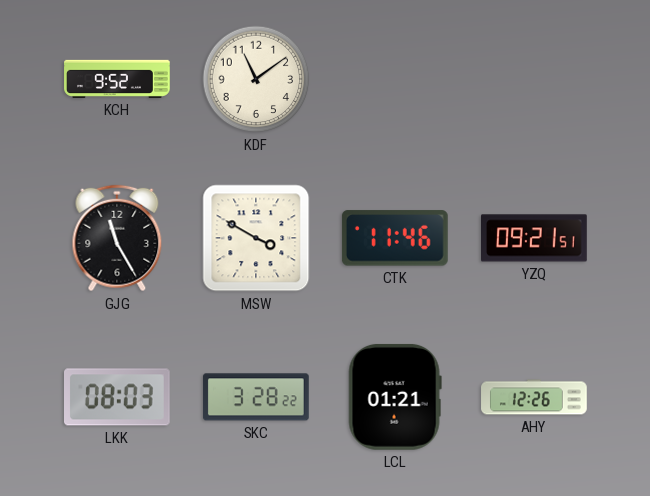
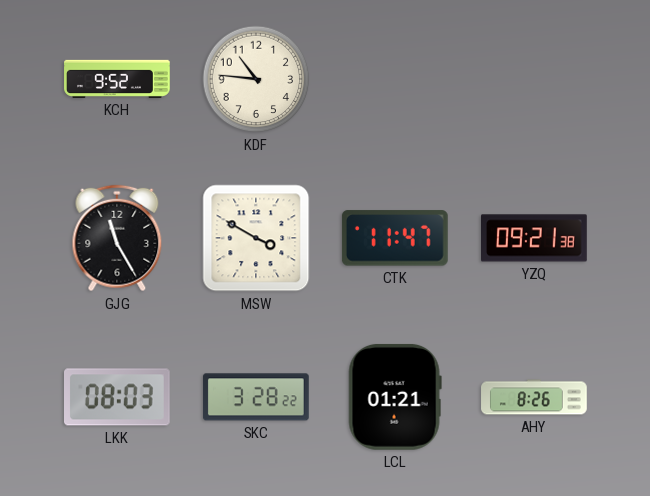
KDF: 11:09 -> 10:46 (256, 79)
CTK: 11:46 -> 11:47 (395, 238)
YZQ: 09:21:51 -> 09:21:38 (535, 238)
AHY: 12:26 -> 8:26 (534, 397)
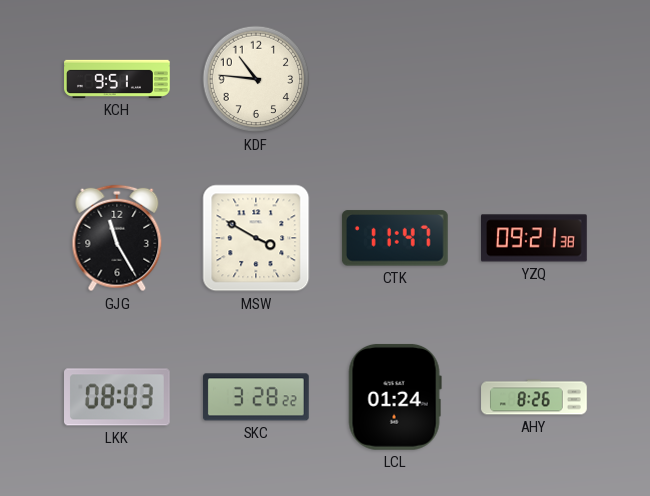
KCH: 9:52 -> 9:51 (117, 79)
LCL: 01:21 -> 01:24 (395, 397)
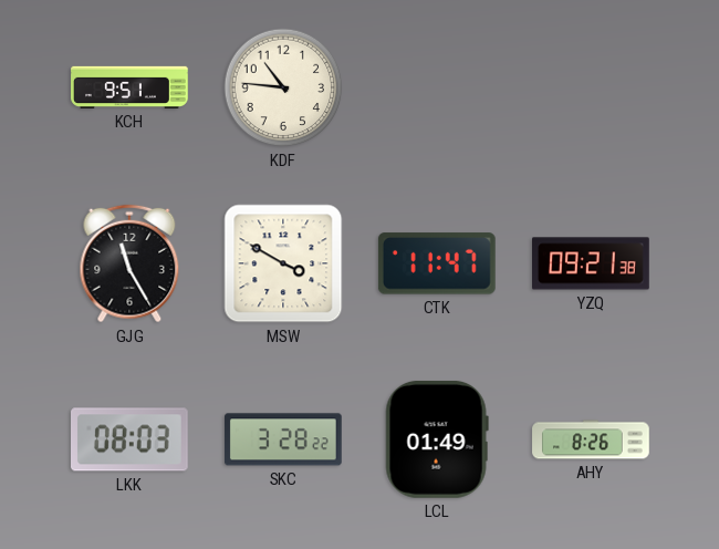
LCL: 01:24 -> 01:49 (437, 439)
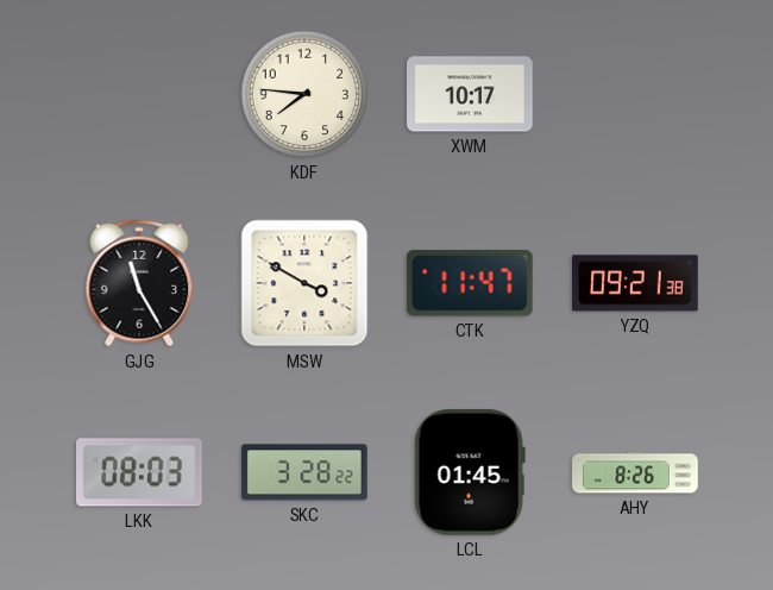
KCH: 9:51 -> none (129, 87)
KDF: 10:46 -> 7:46 (304, 94)
XWM: none -> 10:17 (471, 94)
LCL: 01:49 -> 01:45 (470, 472)
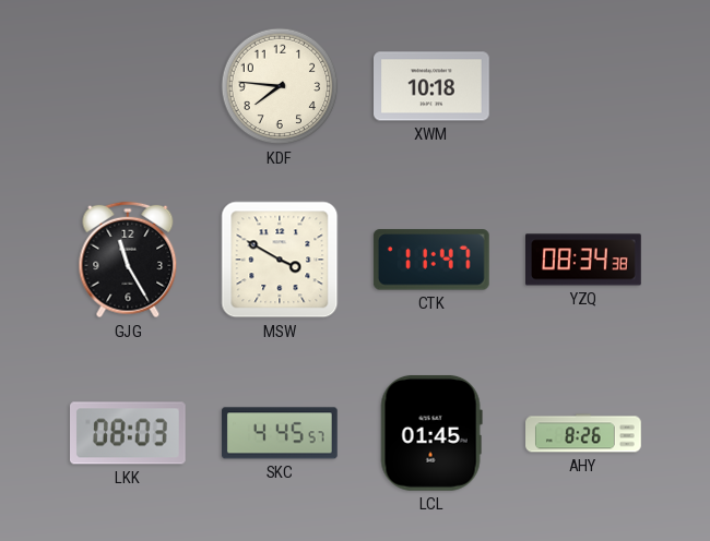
XWM: 10:17 -> 10:18 (433, 86)
YZQ: 09:21 -> 08:34 (584, 260)
SKC: 3:28 -> 4:45 (280, 433)
